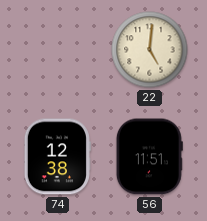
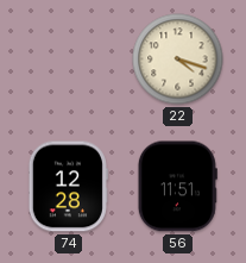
22: 5:01 -> 4:18 (178, 60)
74: 12:38 -> 12:28 (68, 187)
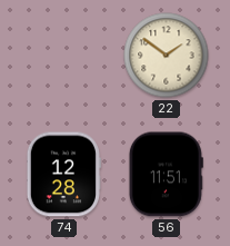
22: 4:18 -> 1:51 (167, 56)
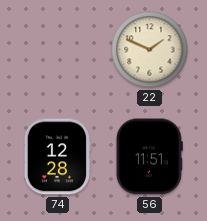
22: 1:51 -> 1:49 (150, 50)
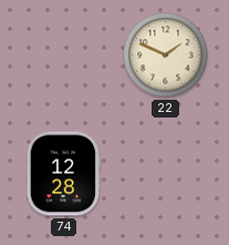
56: 11:51 -> none (149, 157)
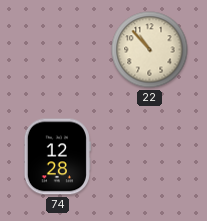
22: 1:49 -> 10:53 (150, 50)
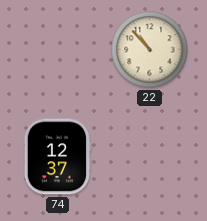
74: 12:28 -> 12:37 (57, 157)
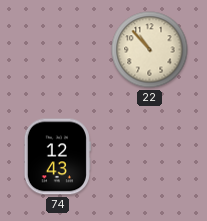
74: 12:37 -> 12:43 (57, 157)
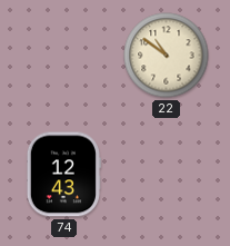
22: 10:53 -> 10:51 (167, 56)
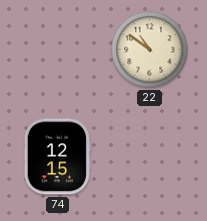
74: 12:43 -> 12:15 (57, 157)
